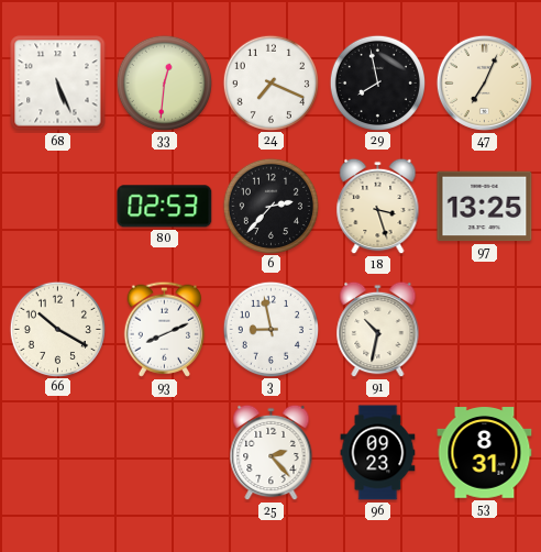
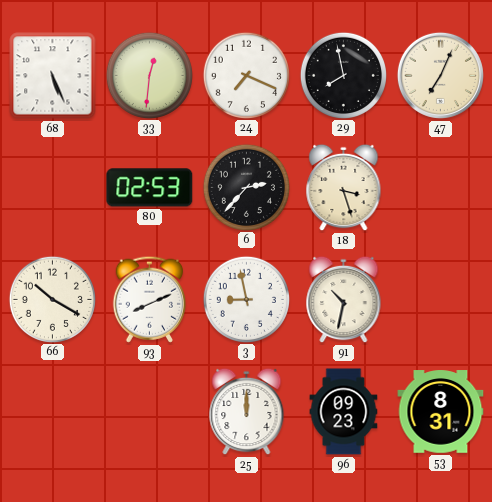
97: 13:25 -> none (485, 207)
25: 2:23 -> 12:00 (247, 412)
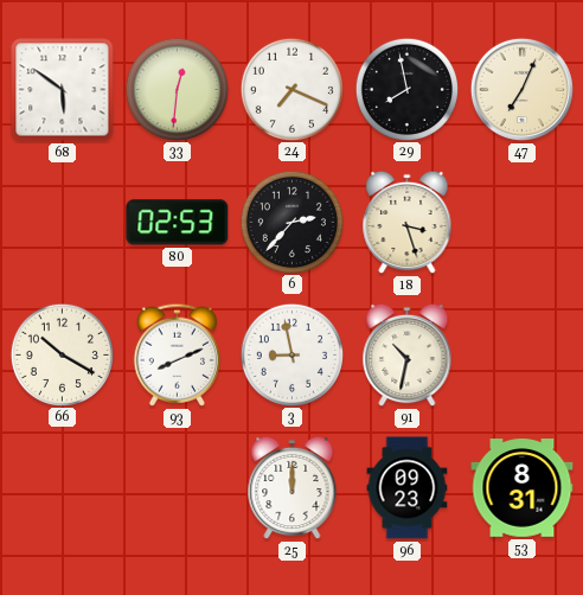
68: 5:26 -> 5:51 (63, 90)
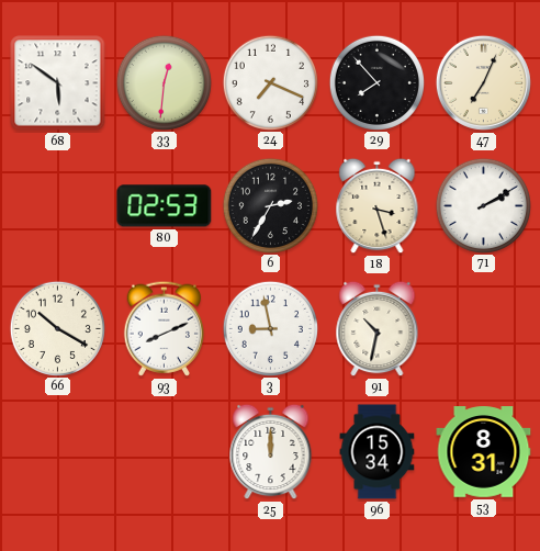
29: 7:58 -> 7:53 (376, 82)
6: 2:37 -> 2:35 (270, 205)
71: none -> 2:10 (483, 205)
96: 09:23 -> 15:34 (378, 452)
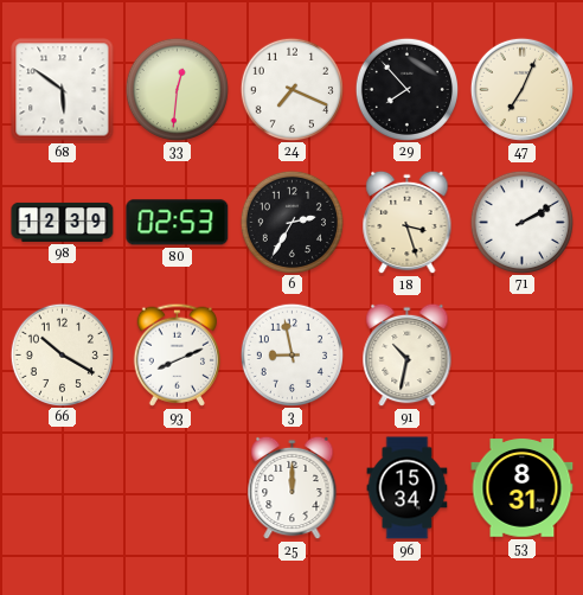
98: none -> 12:39 (63, 222)
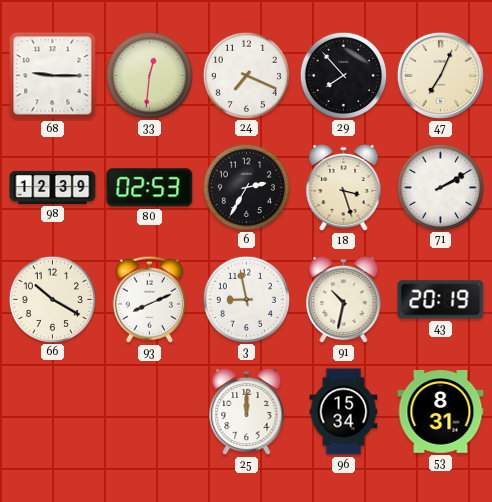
68: 5:51 -> 9:15 (53, 76)
43: none -> 20:19 (441, 300)
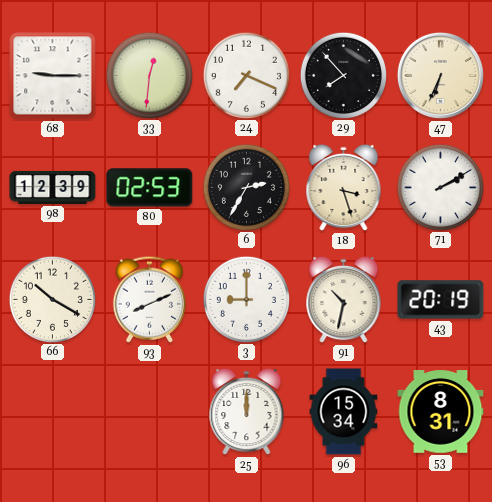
47: 7:04 -> 6:34 (440, 75)
3: 8:58 -> 9:00 (246, 299)
